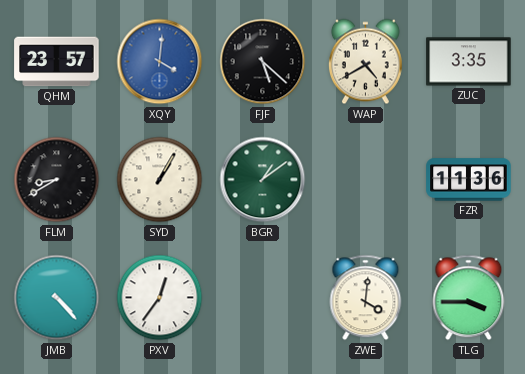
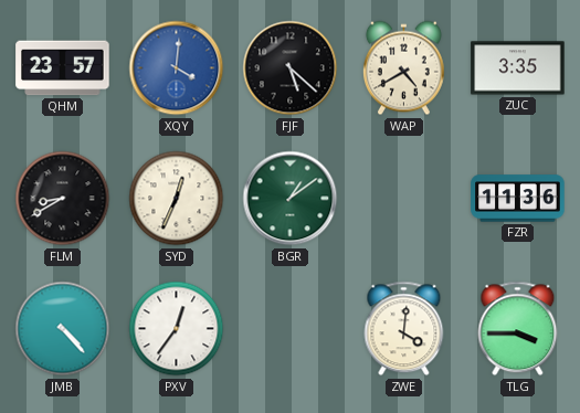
SYD: 1:05 -> 12:34 (177, 199)
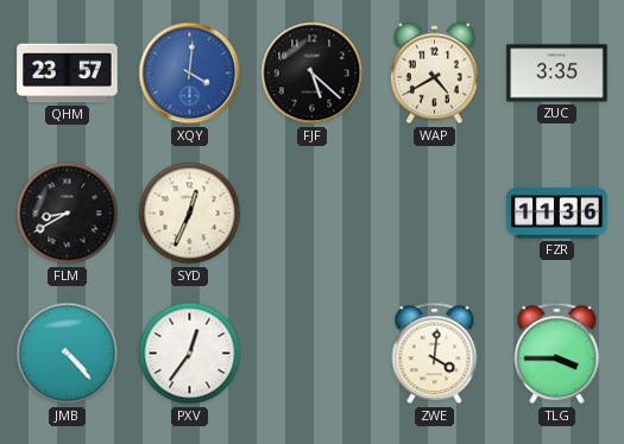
BGR: 1:09 -> none (291, 199)
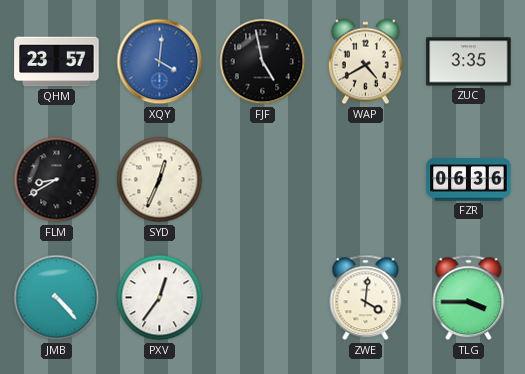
FJF: 5:22 -> 4:58 (263, 62)
FZR: 11:36 -> 06:36 (469, 180)
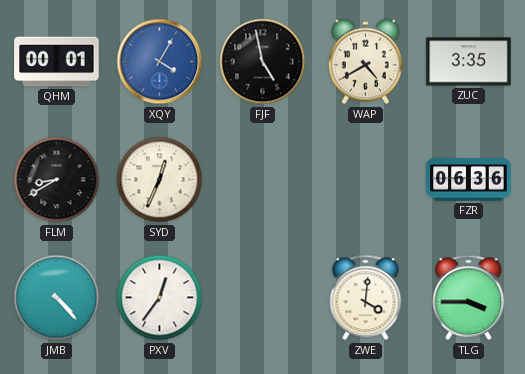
QHM: 23:57 -> 00:01 (57, 62)
XQY: 4:01 -> 4:05 (160, 62)
